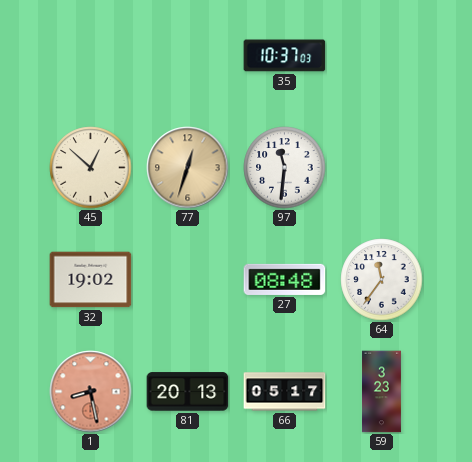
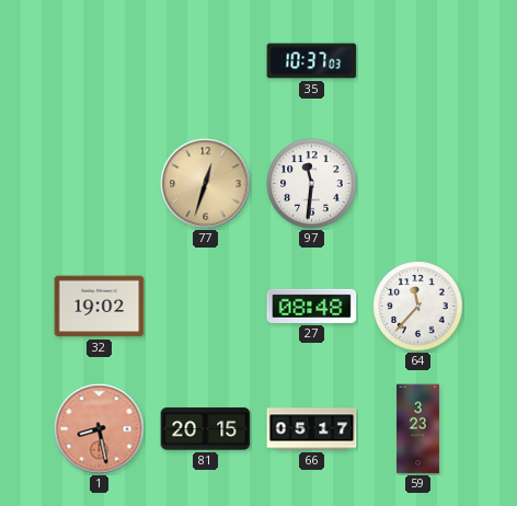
45: 12:52 -> none (91, 168)
64: 11:36 -> 11:37 (418, 307)
81: 20:13 -> 20:15 (206, 429)
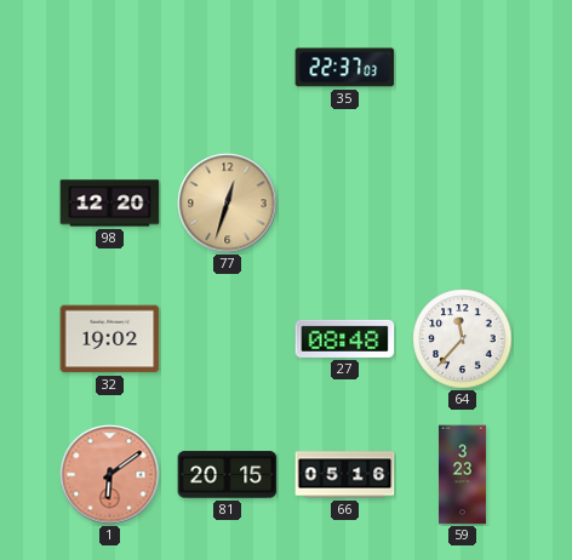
35: 10:37 -> 22:37 (345, 68)
98: none -> 12:20 (110, 204)
97: 11:31 -> none (312, 184)
1: 8:28 -> 6:09 (110, 475)
66: 05:17 -> 05:16 (345, 475)
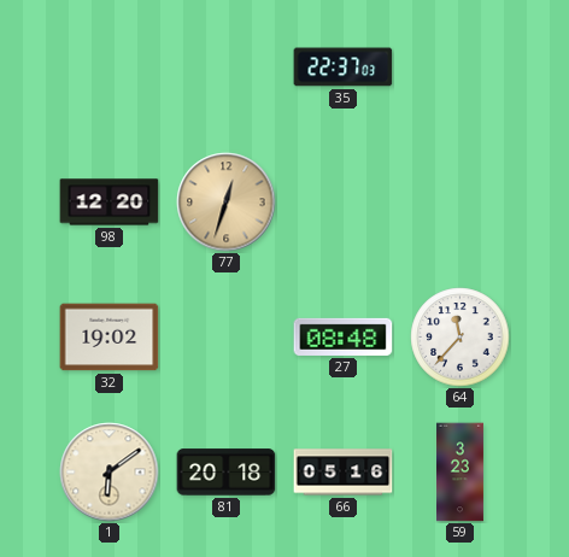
1 dial: salmon -> cream (110, 473)
81: 20:15 -> 20:18 (227, 473)
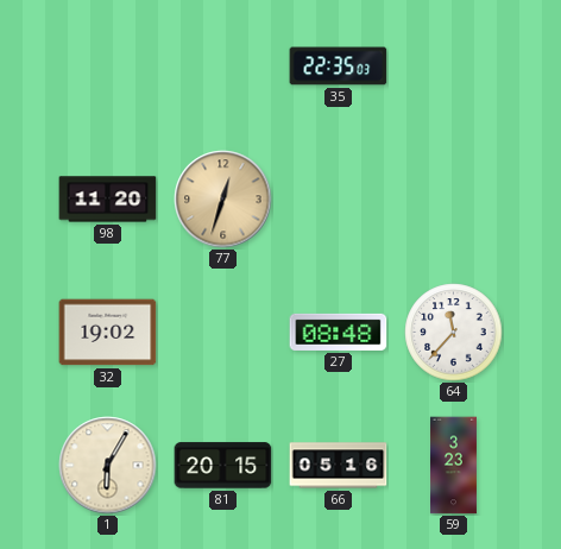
35: 22:37 -> 22:35 (339, 67)
98: 12:20 -> 11:20 (108, 200)
1: 6:09 -> 6:05 (108, 466)
81: 20:18 -> 20:15 (223, 466)
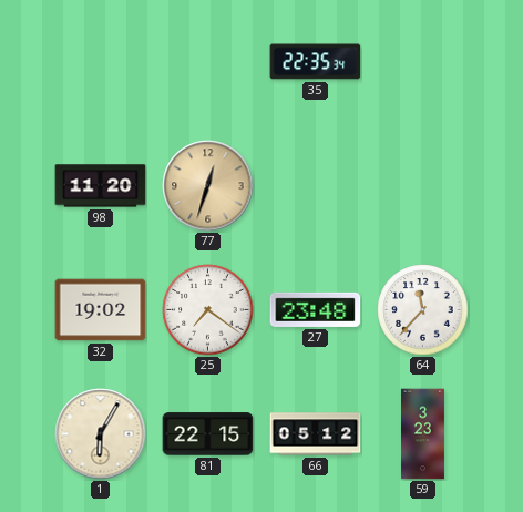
35: 22:35:03 -> 22:35:34 (316, 62)
25: none -> 7:21 (208, 310)
27: 08:48 -> 23:48 (316, 309)
81: 20:15 -> 22:15 (208, 434)
66: 05:16 -> 05:12 (316, 434)
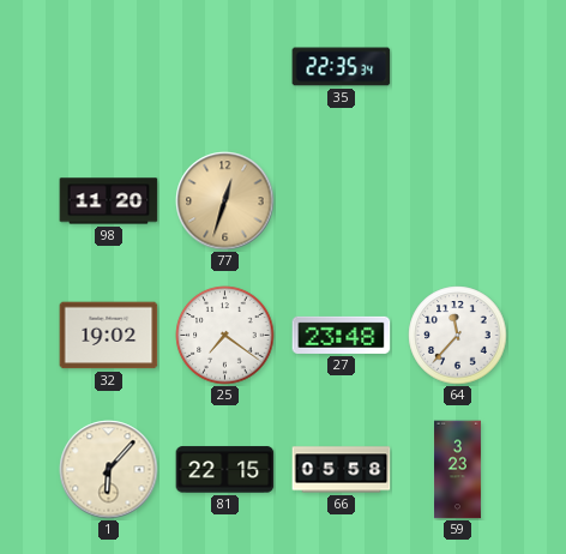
1: 6:05 -> 6:07 (109, 470)
66: 05:12 -> 05:58 (342, 470)
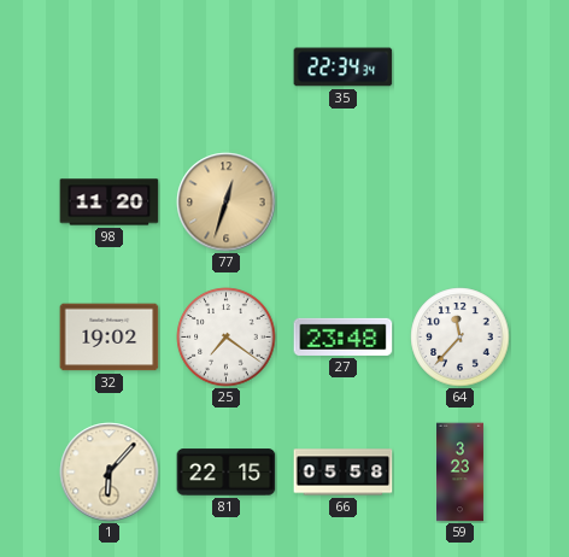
35: 22:35 -> 22:34 (344, 68)
